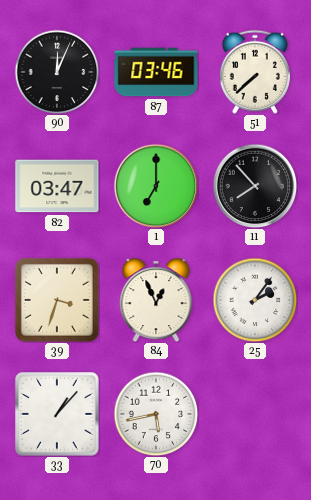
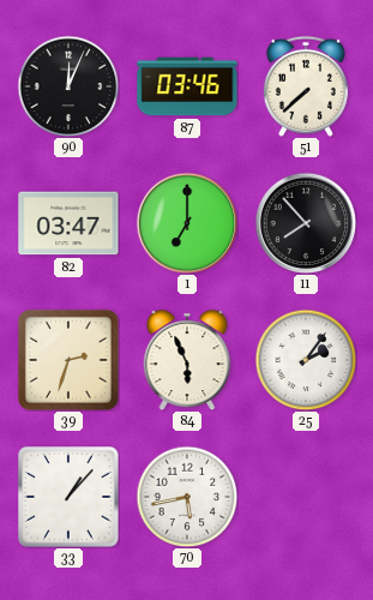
39: 3:33 -> 2:33 (68, 360)
84: 12:56 -> 5:56 (187, 360)
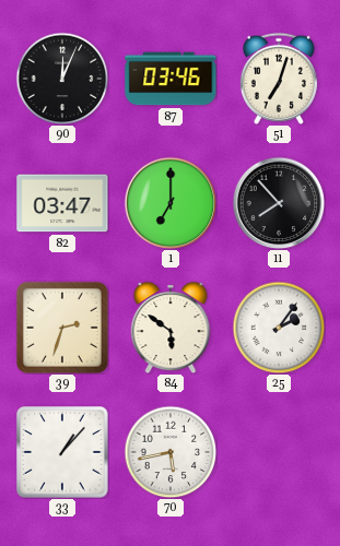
51: 7:38 -> 7:03 (279, 79)
84: 5:56 -> 5:51 (171, 328)
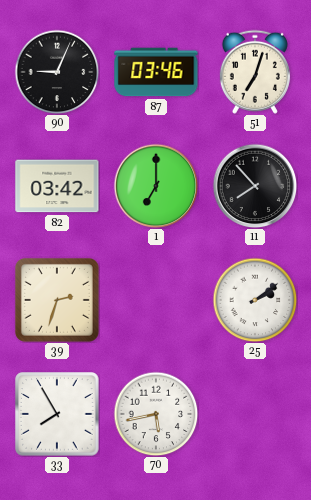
90: 12:04 -> 9:04 (57, 72)
82: 03:47 -> 03:42 (57, 186)
84: 5:51 -> none (171, 328)
25: 2:06 -> 2:09 (255, 300)
33: 1:07 -> 7:55 (57, 414)
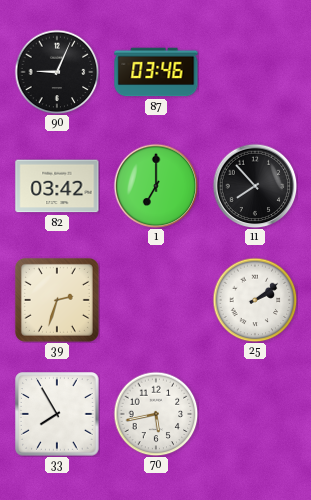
51: 7:03 -> none (255, 72)
